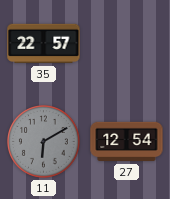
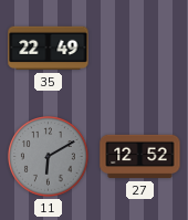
35: 22:57 -> 22:49 (49, 49)
27: 12:54 -> 12:52 (140, 157)
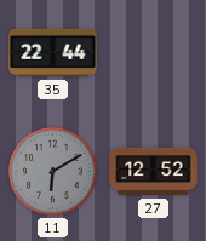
35: 22:49 -> 22:44 (53, 53)
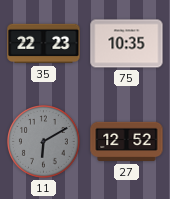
35: 22:44 -> 22:23 (44, 44)
75: none -> 10:35 (127, 44)
